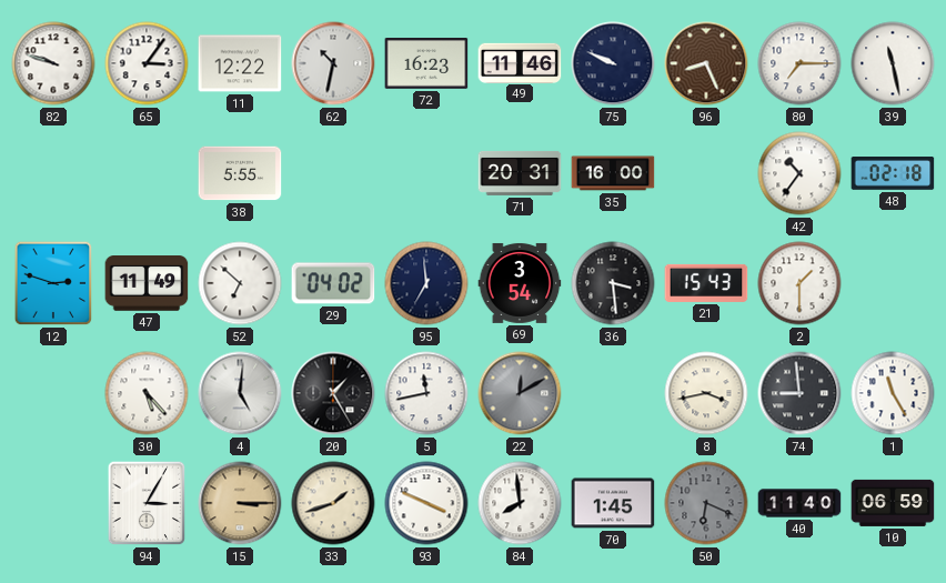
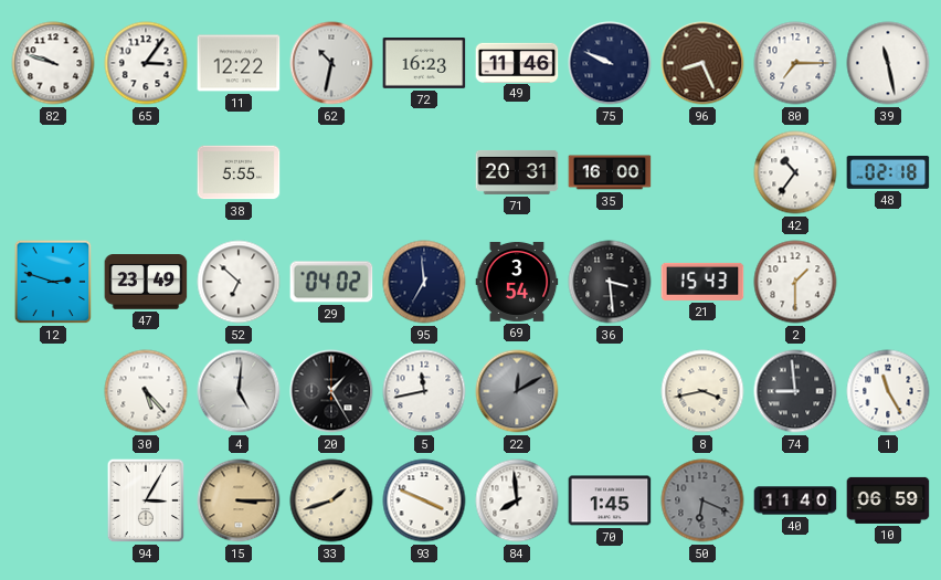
47: 11:49 -> 23:49 (146, 283)
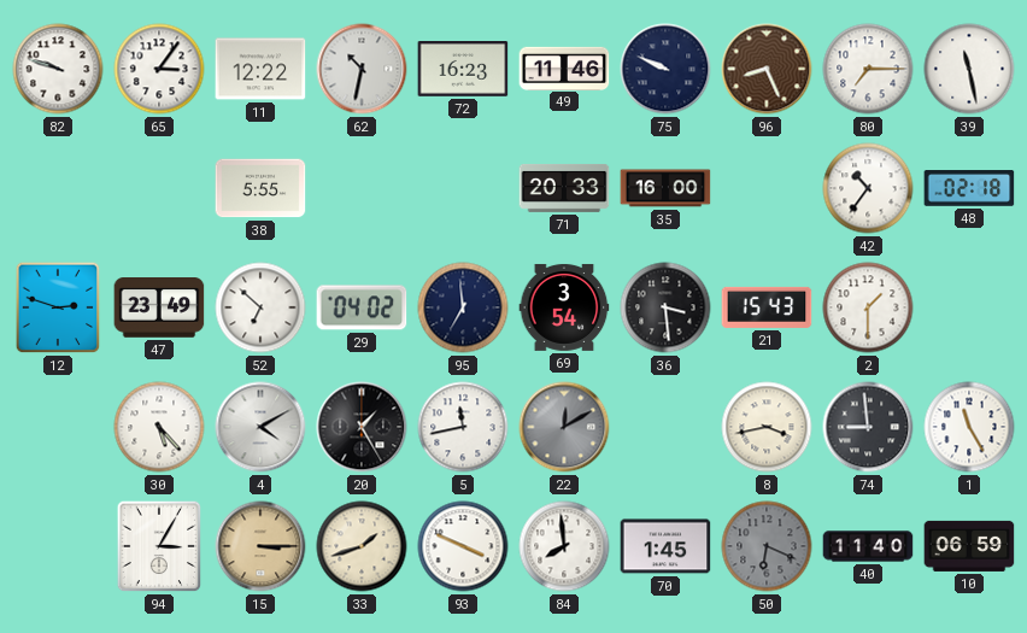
71: 20:31 -> 20:33 (564, 188)
4: 5:01 -> 4:10 (260, 427)
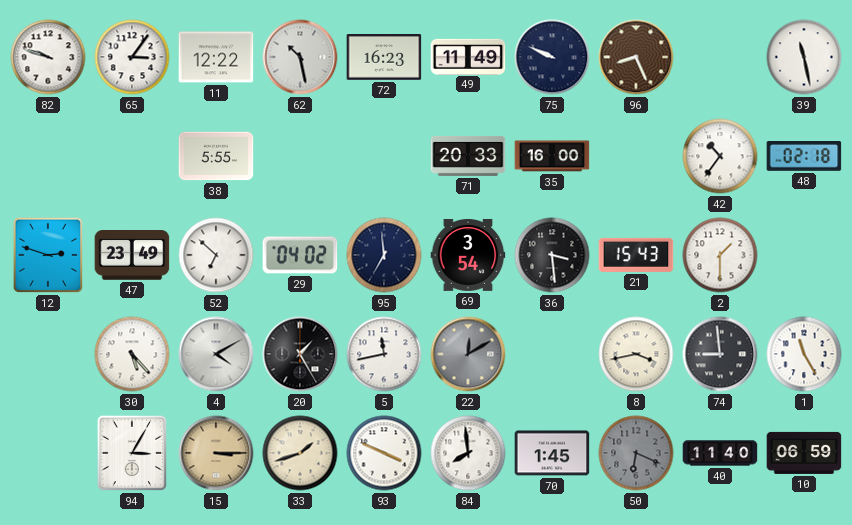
62: 10:32 -> 10:28 (300, 57)
49: 11:46 -> 11:49 (468, 56)
80: 7:15 -> none (868, 69)
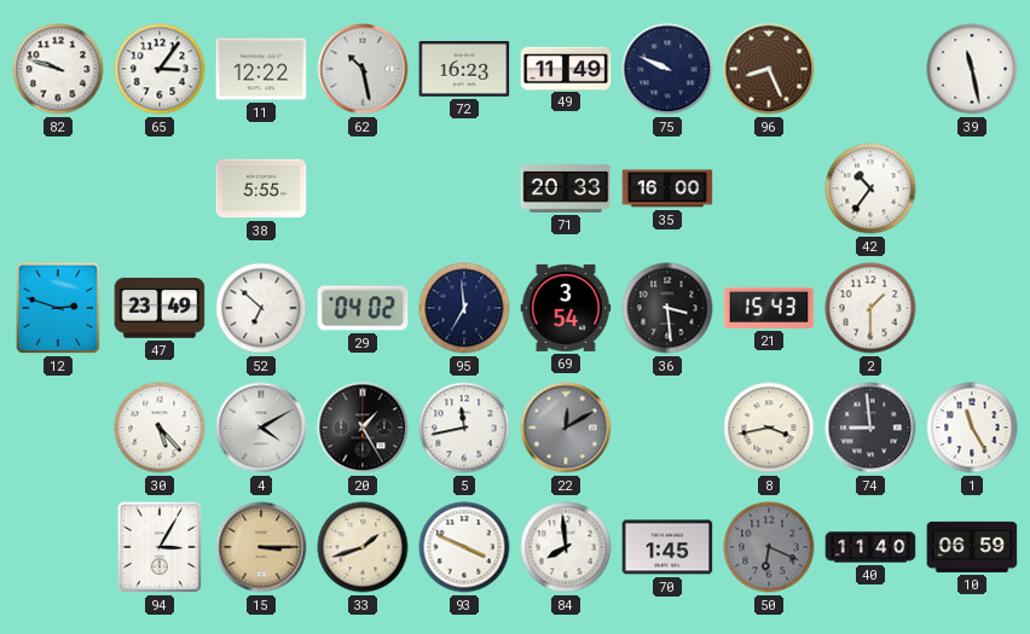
48: 02:18 -> none (804, 157)
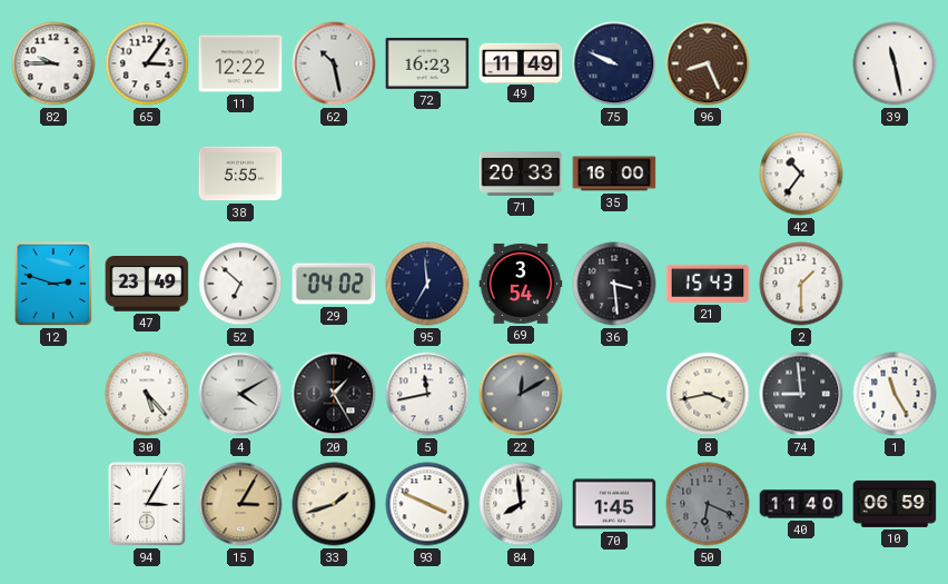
82: 9:48 -> 9:45 (53, 63)
15: 3:15 -> 3:05 (240, 504)
